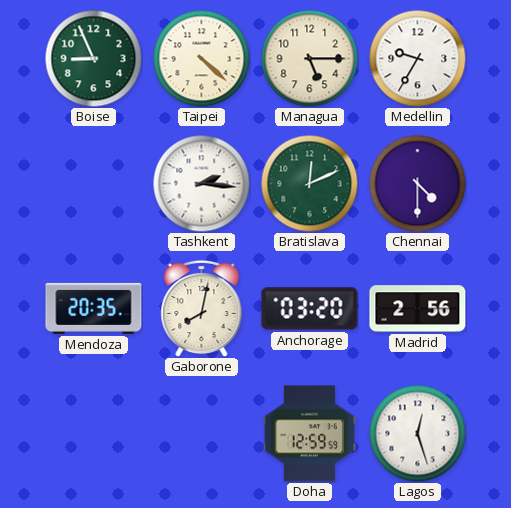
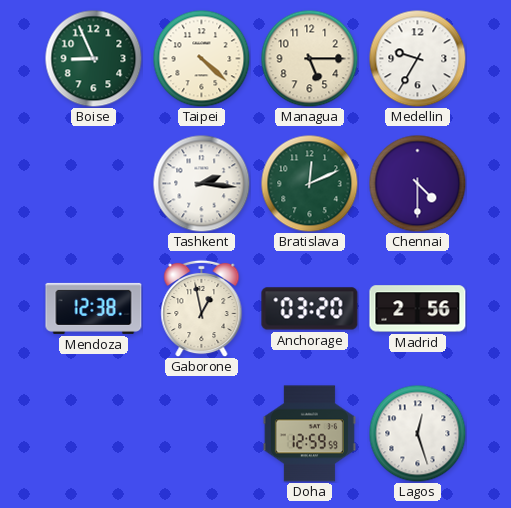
Mendoza: 20:35 -> 12:38 (94, 308)
Gaborone: 8:02 -> 12:58 (202, 308)
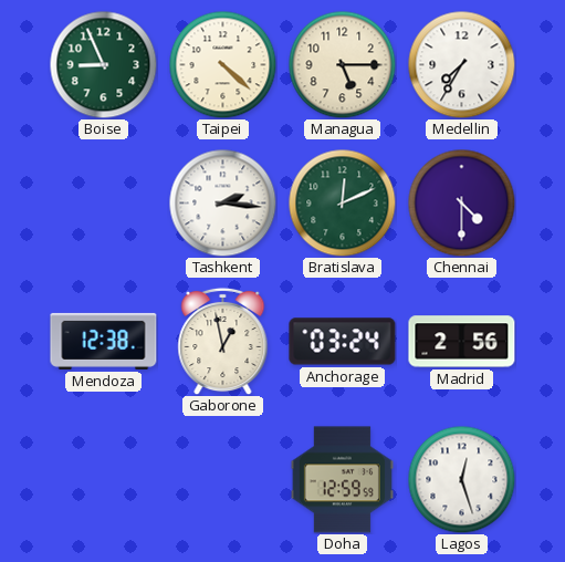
Medellin: 9:35 -> 7:35 (461, 64)
Anchorage: 03:20 -> 03:24 (343, 342)
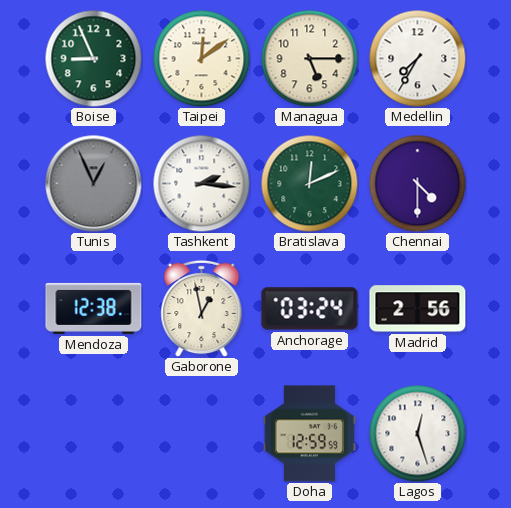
Taipei: 4:22 -> 12:09 (201, 58)
Tunis: none -> 12:56 (94, 184)
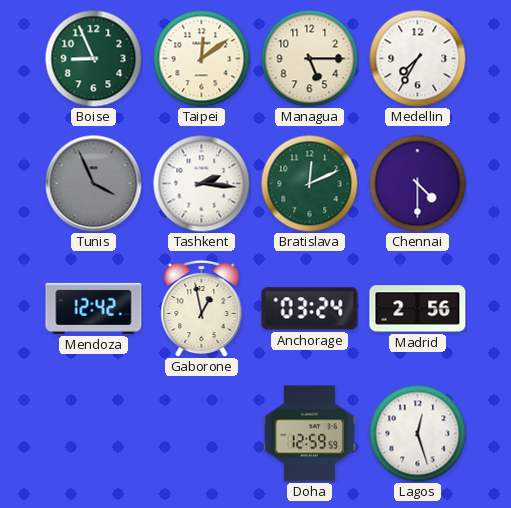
Tunis: 12:56 -> 3:56 (94, 184)
Mendoza: 12:38 -> 12:42 (94, 308)
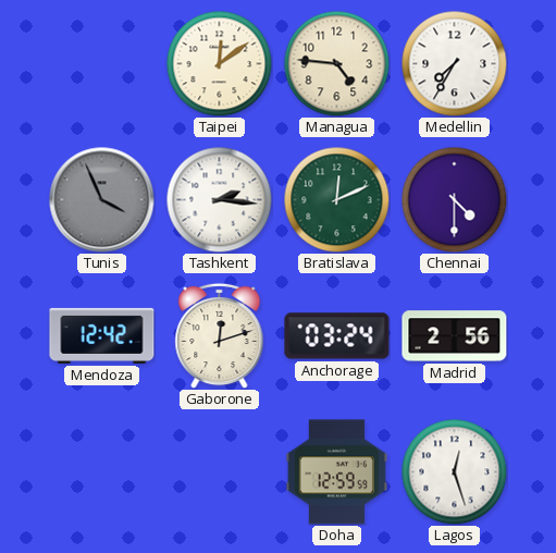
Boise: 8:56 -> none (93, 58)
Managua: 5:15 -> 4:46 (336, 63)
Gaborone: 12:58 -> 12:12 (220, 335)
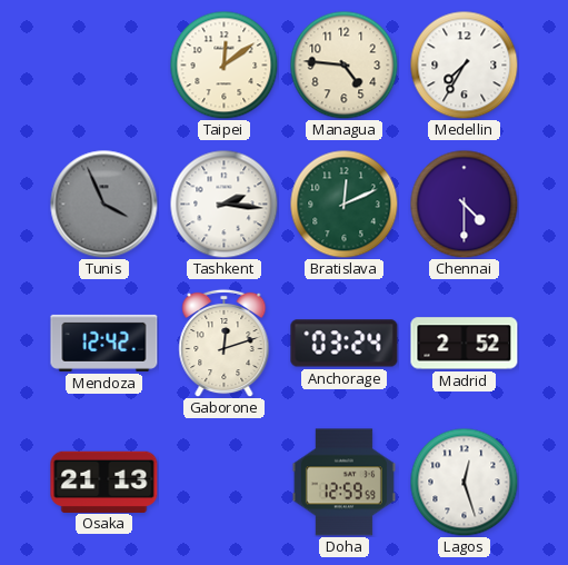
Madrid: 2:56 -> 2:52 (465, 344)
Osaka: none -> 21:13 (104, 482)
